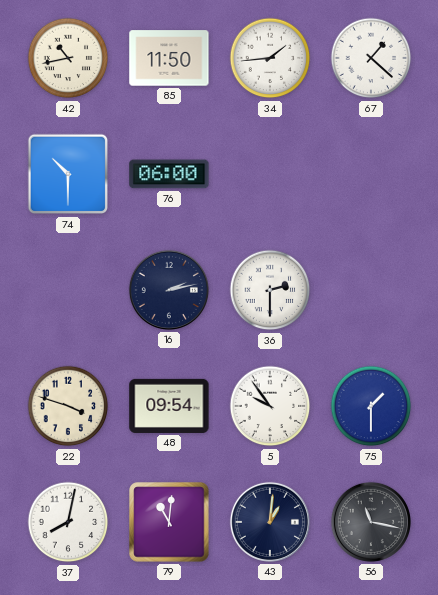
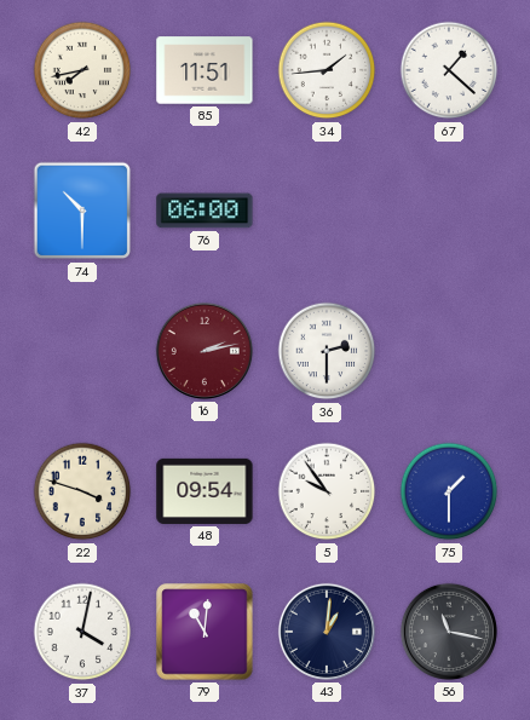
42: 10:43 -> 7:43 (82, 70)
85: 11:50 -> 11:51 (204, 70)
16 dial: navy -> burgundy (204, 351)
37: 8:02 -> 4:02 (82, 632)
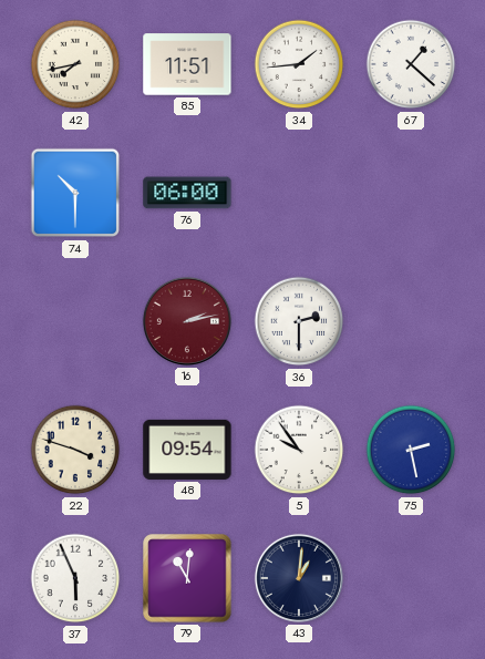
75: 1:30 -> 2:28 (411, 450)
37: 4:02 -> 5:56 (75, 578)
56: 11:17 -> none (449, 632)
